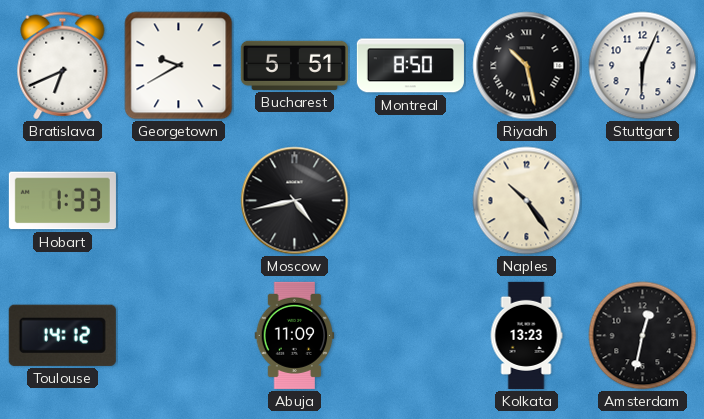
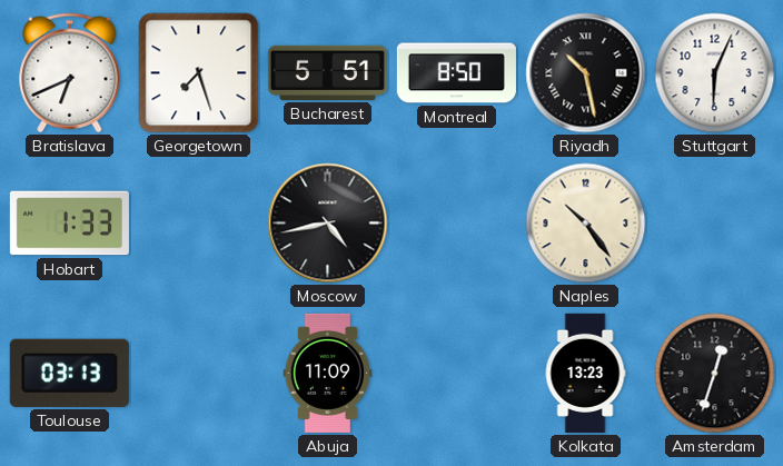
Georgetown: 9:40 -> 7:27 (199, 73)
Toulouse: 14:12 -> 03:13 (69, 373)
Amsterdam: 12:32 -> 12:33 (715, 374)
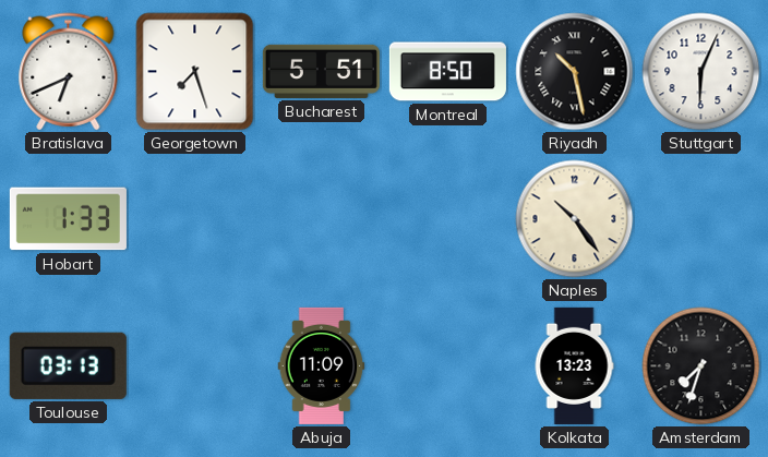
Moscow: 4:43 -> none (328, 224)
Amsterdam: 12:33 -> 7:33 (701, 366)
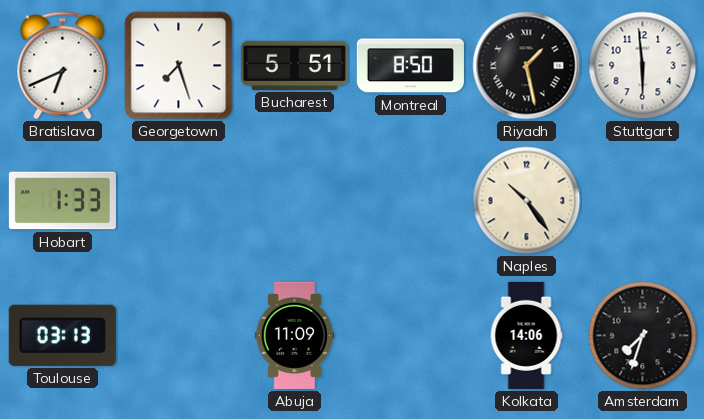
Riyadh: 10:28 -> 1:28 (527, 66)
Stuttgart: 6:04 -> 5:59 (643, 66)
Kolkata: 13:23 -> 14:06 (526, 335)
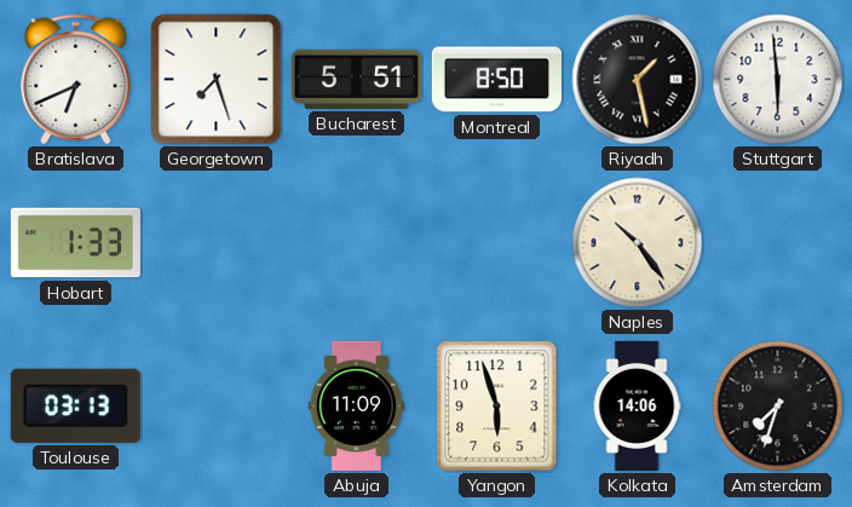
Yangon: none -> 5:57 (497, 407)
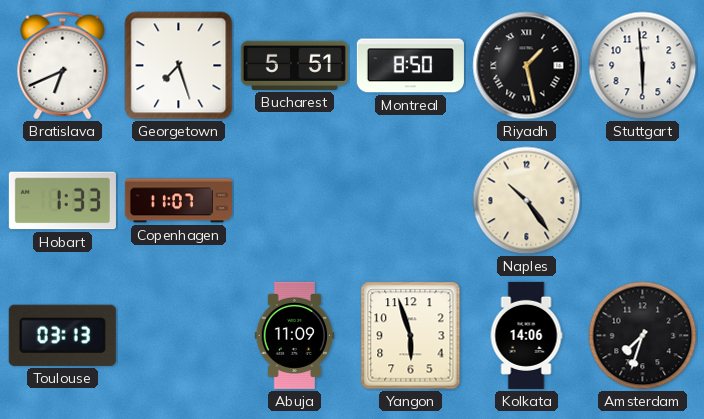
Copenhagen: none -> 11:07 (178, 201)
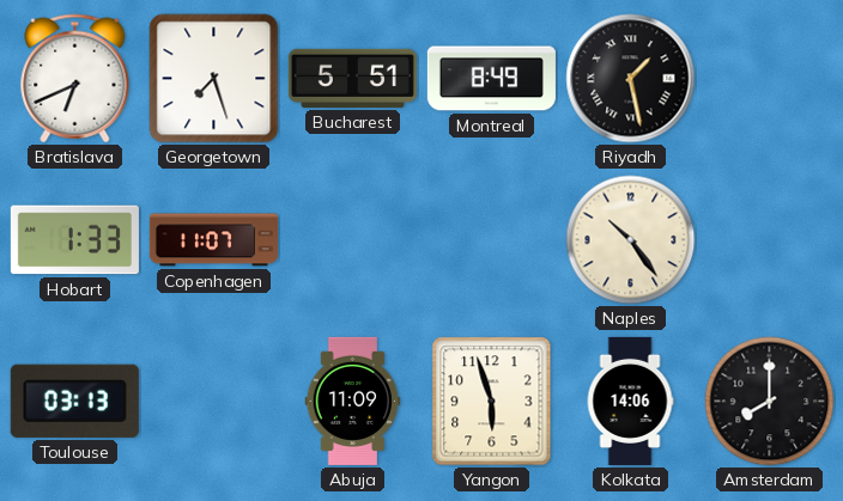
Montreal: 8:50 -> 8:49 (491, 79)
Stuttgart: 5:59 -> none (643, 66)
Amsterdam: 7:33 -> 8:00 (770, 402)
